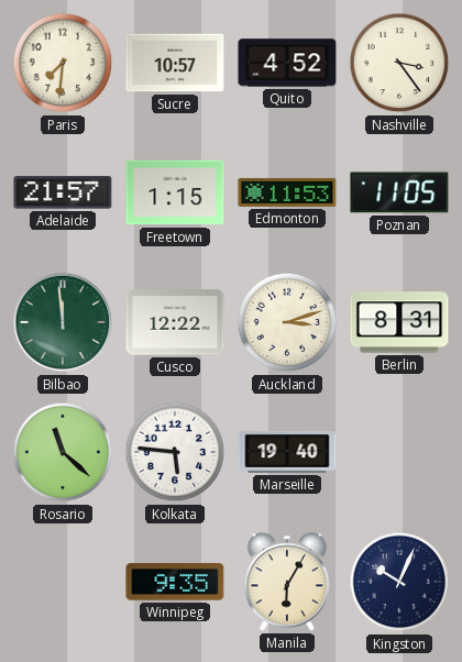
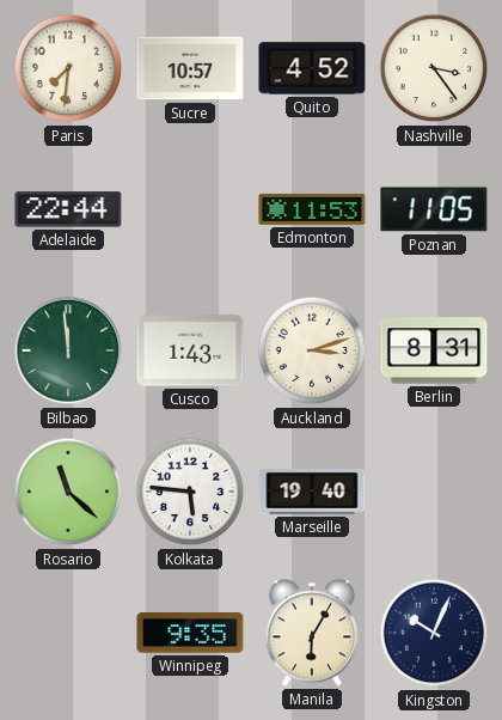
Adelaide: 21:57 -> 22:44 (68, 209)
Freetown: 1:15 -> none (175, 192)
Cusco: 12:22 -> 1:43 (190, 350)
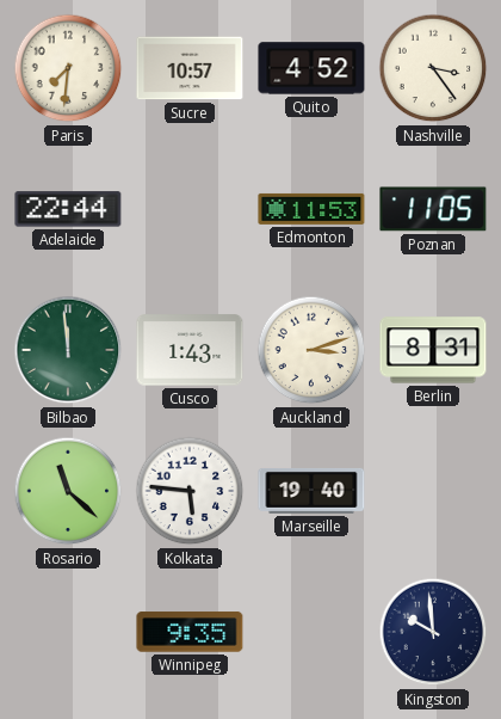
Manila: 6:05 -> none (312, 633)
Kingston: 10:04 -> 9:59 (433, 632)
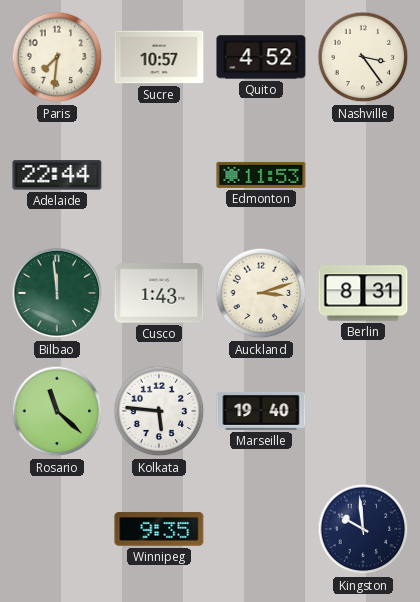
Poznan: 11:05 -> none (433, 209)
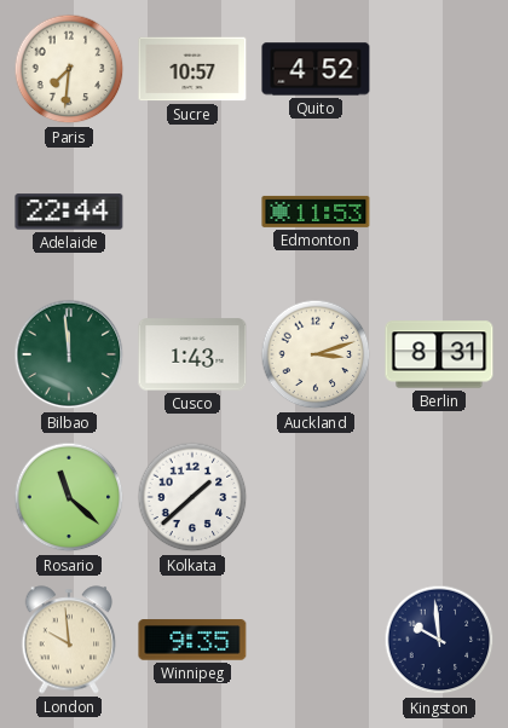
Nashville: 3:24 -> none (363, 57)
Kolkata: 5:46 -> 1:38 (192, 497)
Marseille: 19:40 -> none (261, 411)
London: none -> 9:59 (69, 640)
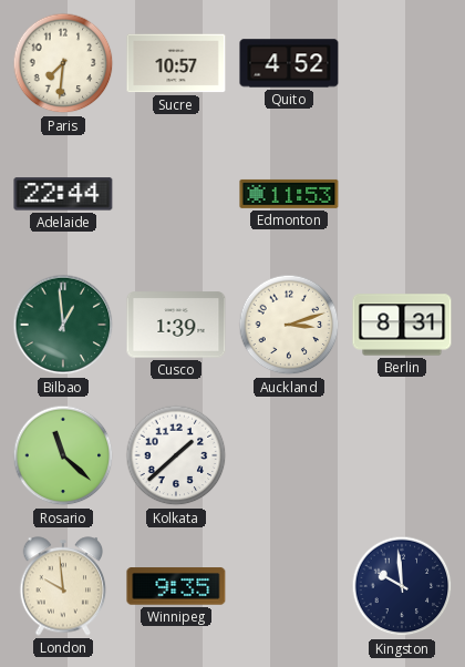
Bilbao: 11:59 -> 12:59 (63, 325)
Cusco: 1:43 -> 1:39 (176, 325)
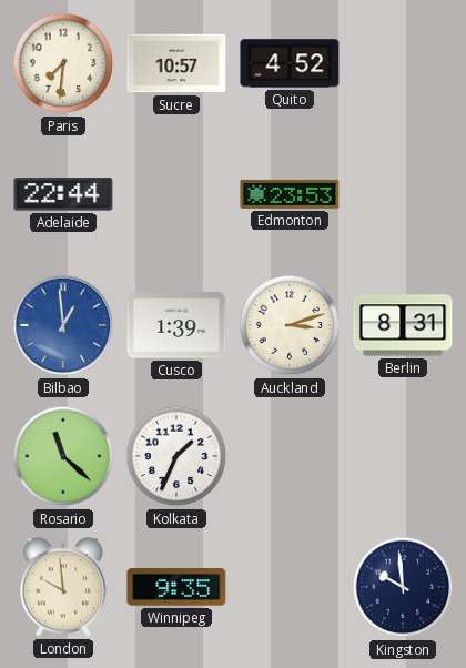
Edmonton: 11:53 -> 23:53 (290, 194)
Bilbao dial: green -> blue (63, 325)
Kolkata: 1:38 -> 1:34 (176, 456)
